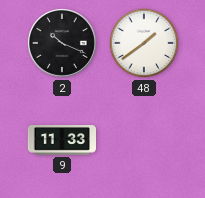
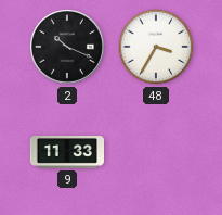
48: 1:39 -> 3:35 (156, 47)
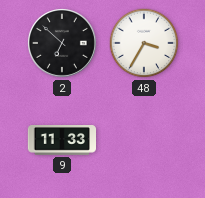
2: 10:19 -> 6:52 (62, 43)
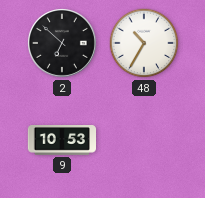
48: 3:35 -> 10:35 (144, 43)
9: 11:33 -> 10:53 (61, 141)
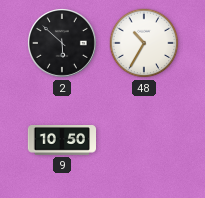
2: 6:52 -> 5:52 (62, 43)
9: 10:53 -> 10:50 (61, 141)
